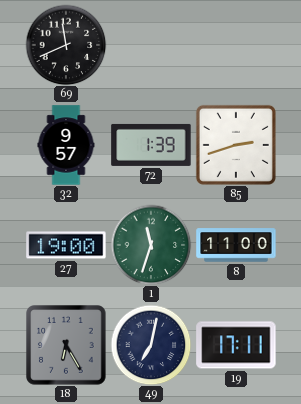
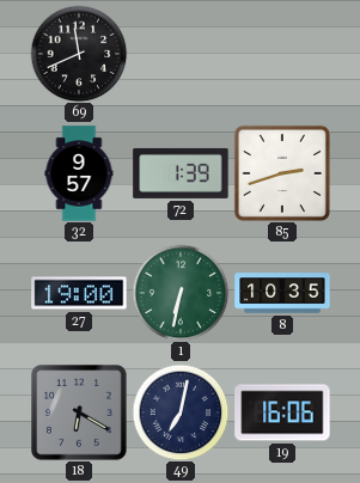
1: 11:33 -> 6:32 (181, 293)
8: 11:00 -> 10:35 (282, 293)
18: 6:25 -> 6:20 (80, 414)
19: 17:11 -> 16:06 (282, 412)
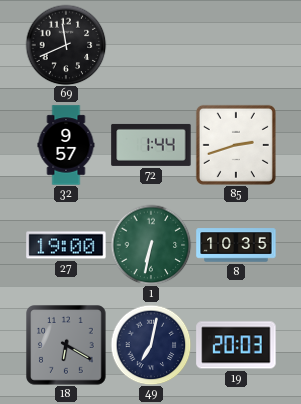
72: 1:39 -> 1:44 (151, 145)
19: 16:06 -> 20:03 (236, 345)
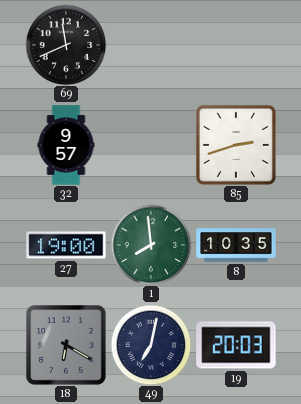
72: 1:44 -> none (151, 145)
1: 6:32 -> 7:59 (151, 245)
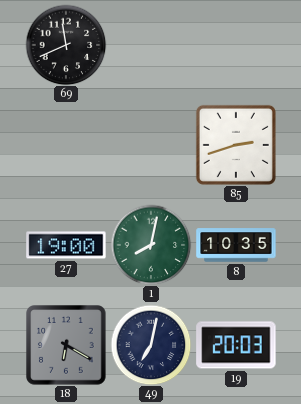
32: 9:57 -> none (66, 145)
1: 7:59 -> 8:02 (151, 245)
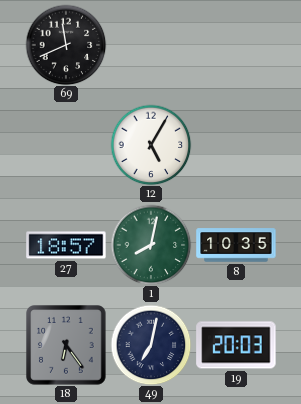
12: none -> 5:05 (151, 145)
85: 2:42 -> none (236, 145)
27: 19:00 -> 18:57 (66, 245)
18: 6:20 -> 6:24 (67, 346)
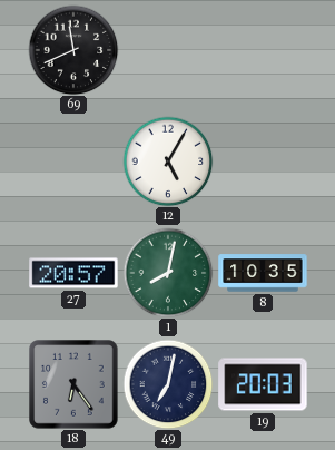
27: 18:57 -> 20:57 (73, 273)
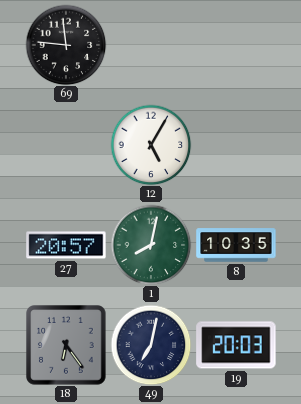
69: 11:41 -> 11:46 (66, 45)
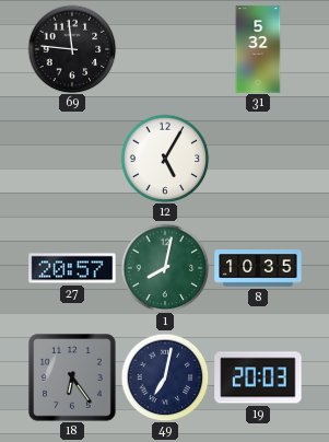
31: none -> 5:32 (258, 49)
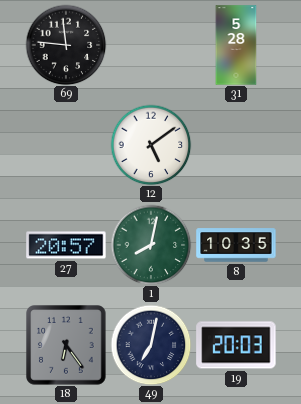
31: 5:32 -> 5:28 (236, 45)
12: 5:05 -> 5:09 (151, 145)
